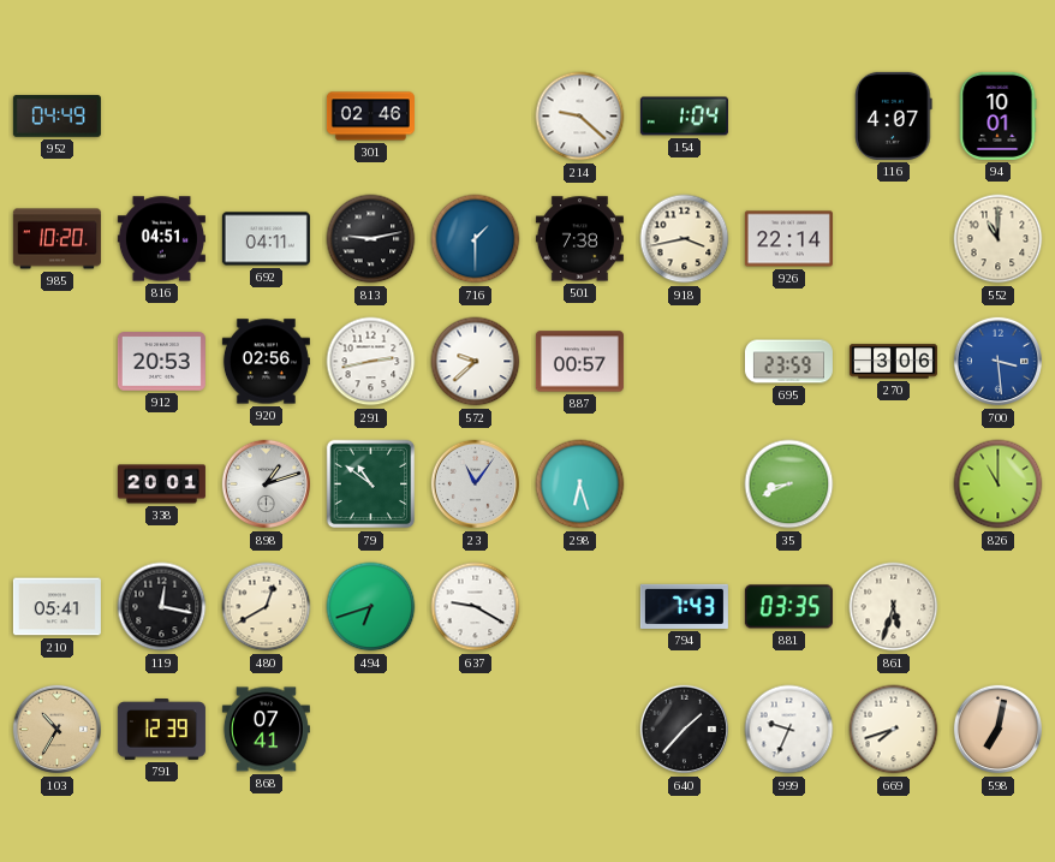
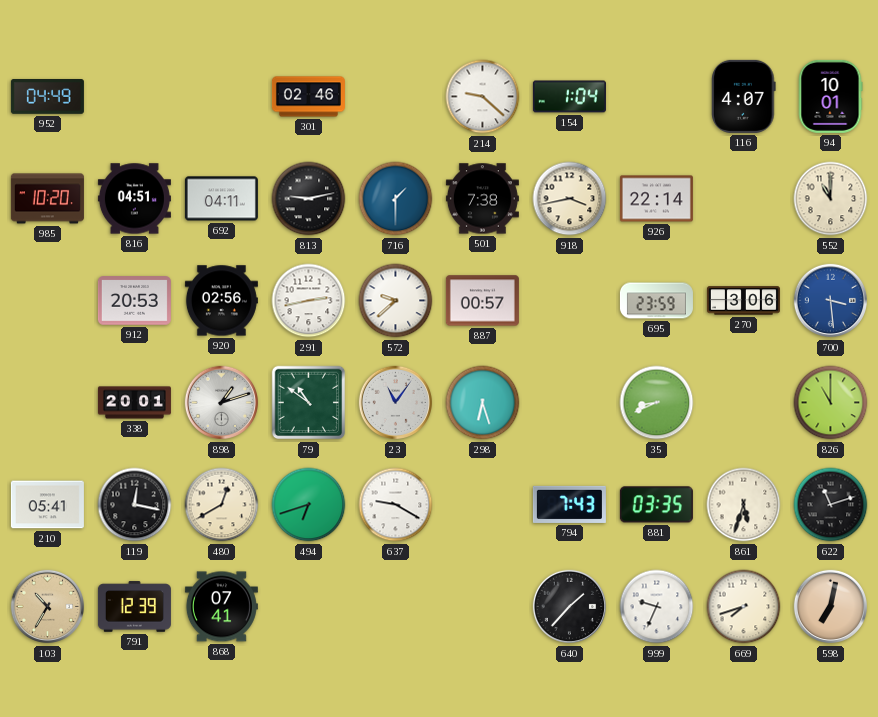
622: none -> 11:12 (831, 505)
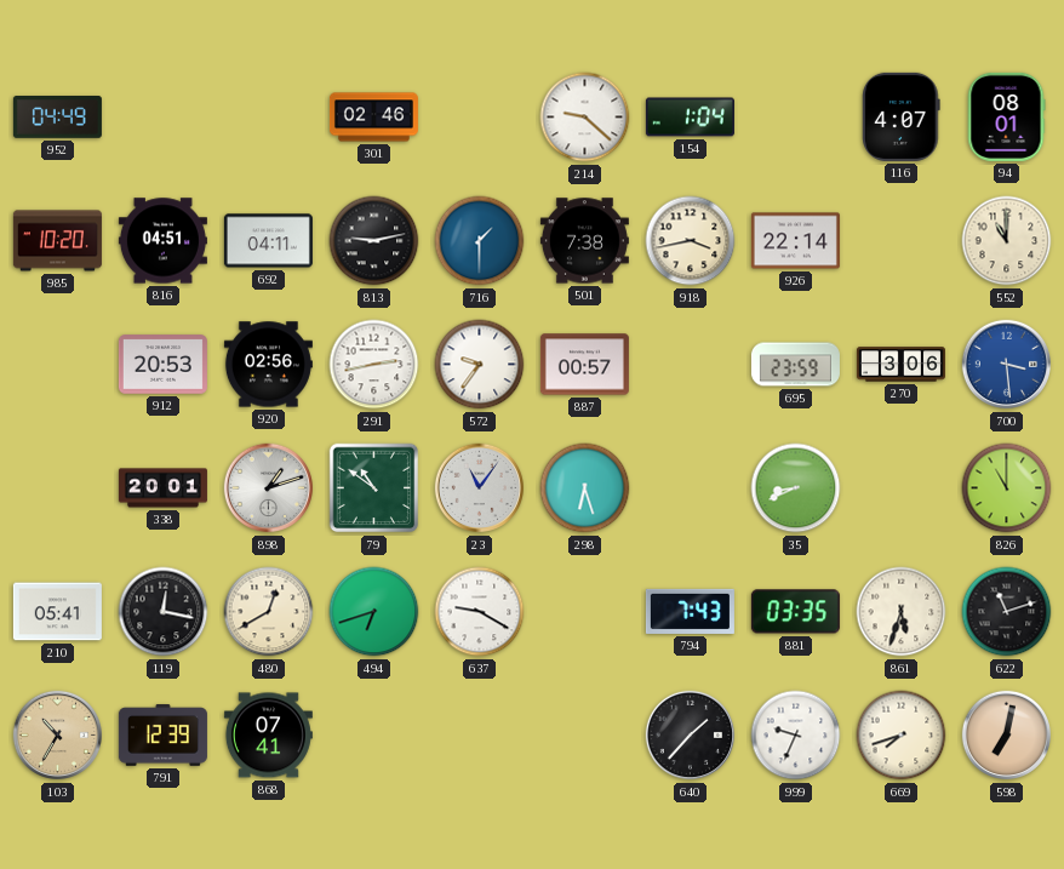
94: 10:01 -> 08:01 (1006, 116)
572: 9:38 -> 9:36 (480, 365)
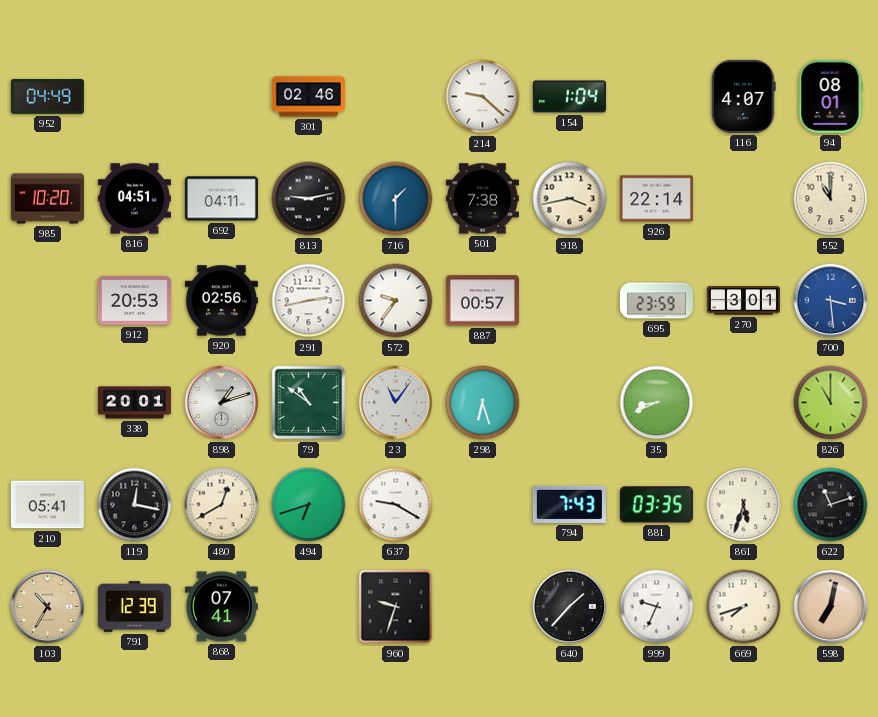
270: 3:06 -> 3:01 (743, 301)
960: none -> 9:33 (396, 607)
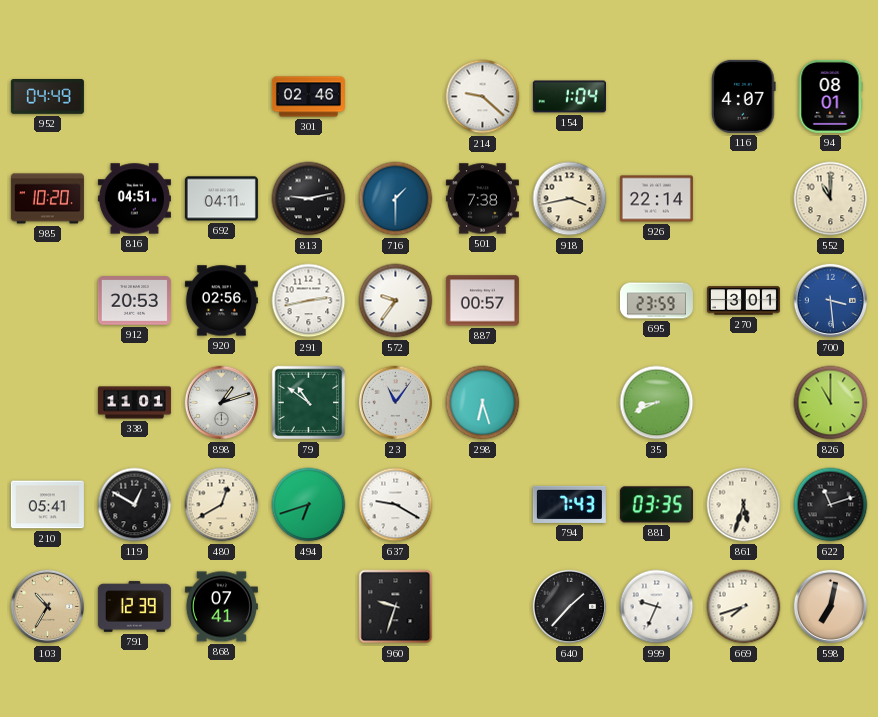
338: 20:01 -> 11:01 (134, 403)
119: 12:17 -> 12:50 (135, 505)
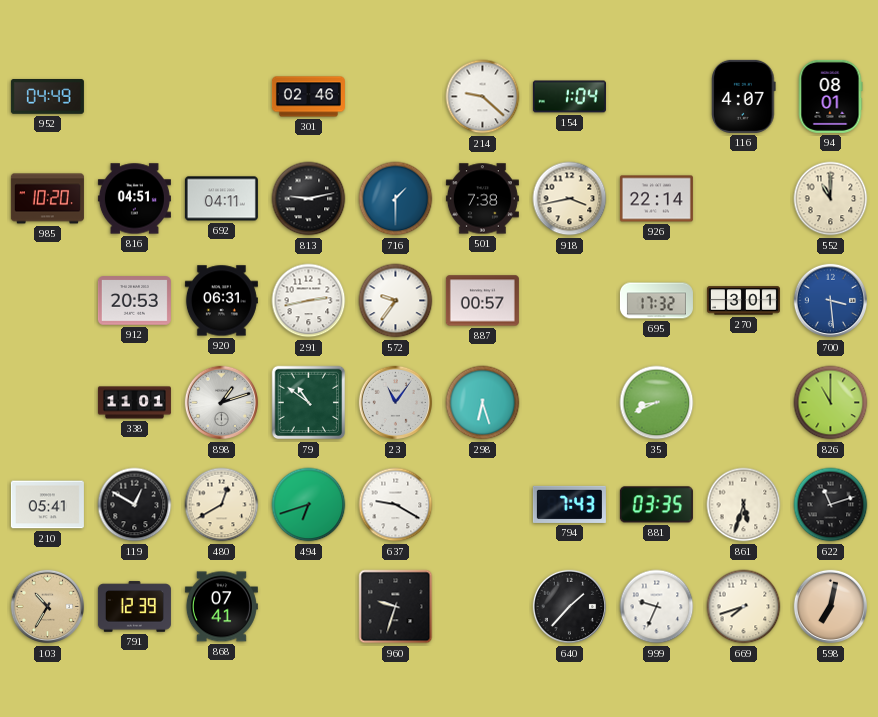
920: 02:56 -> 06:31 (221, 301)
695: 23:59 -> 17:32 (656, 301)
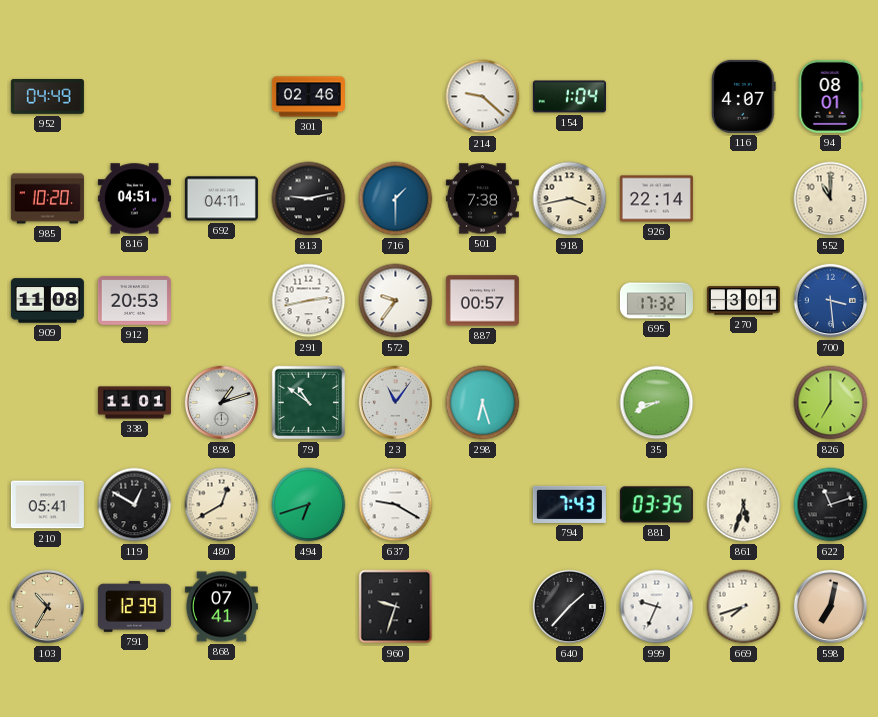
909: none -> 11:08 (47, 301)
920: 06:31 -> none (221, 301)
826: 11:00 -> 7:00 (831, 403)
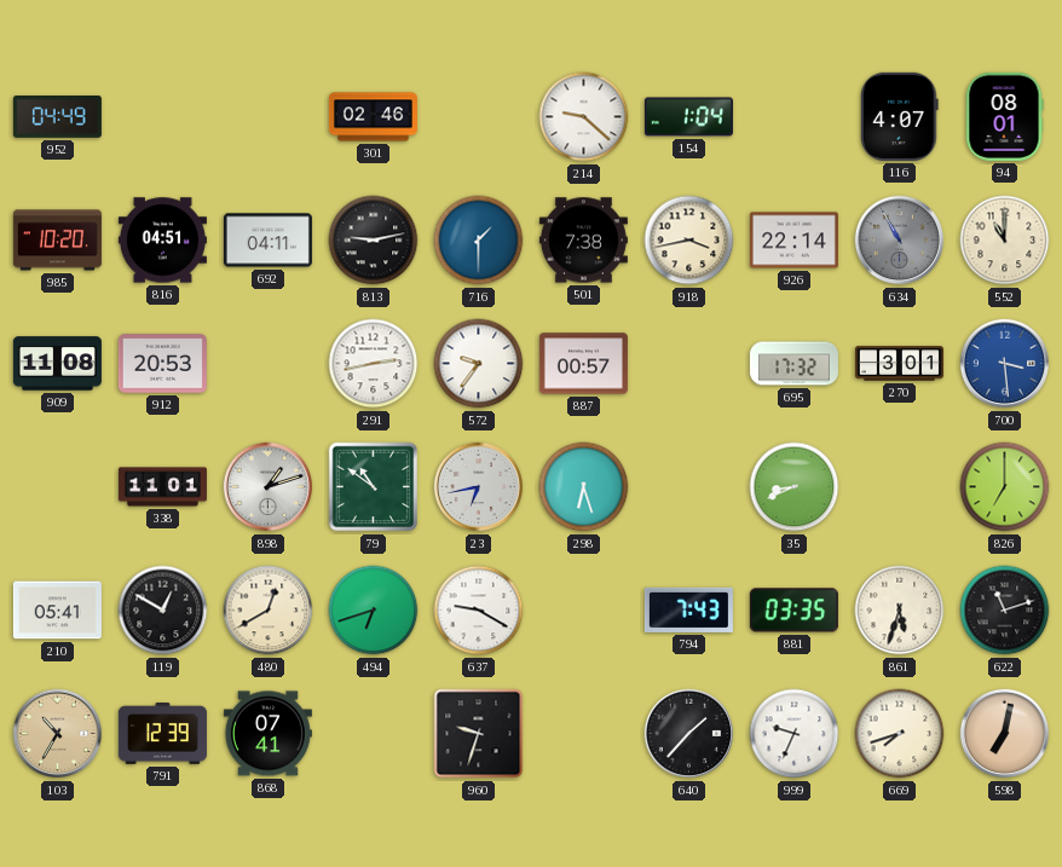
634: none -> 10:55 (900, 241)
23: 11:06 -> 6:43 (479, 487)
